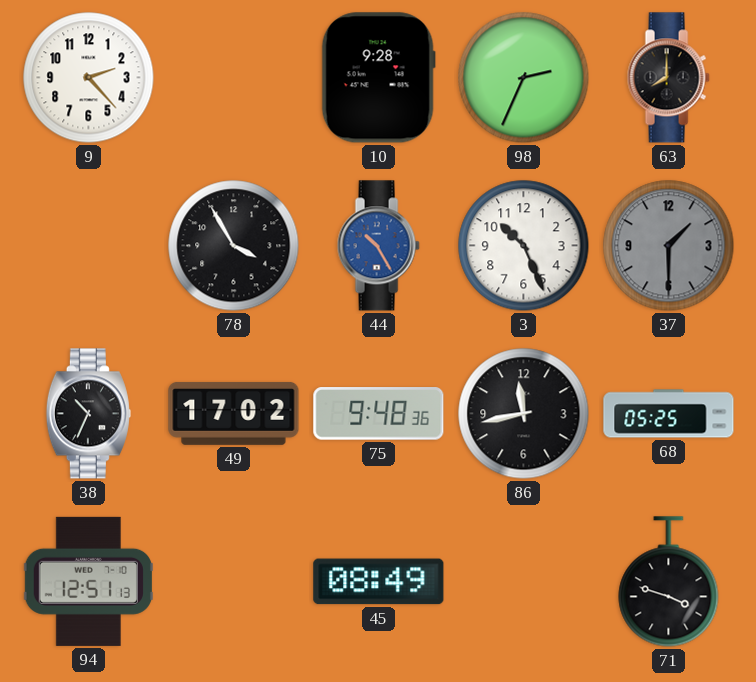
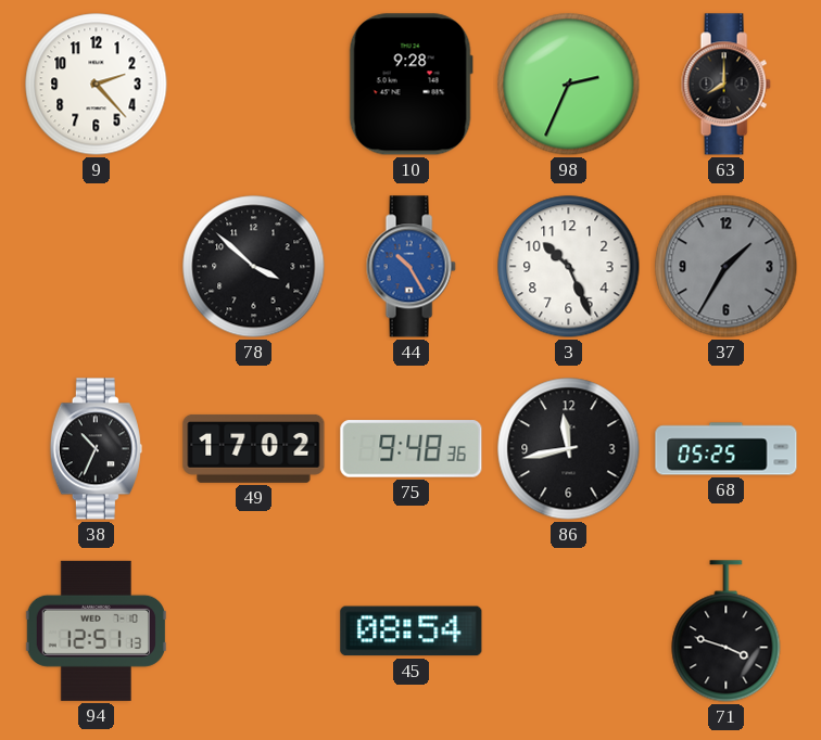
78: 3:55 -> 3:52 (254, 267)
37: 1:30 -> 1:35 (727, 267)
45: 08:49 -> 08:54 (412, 631)
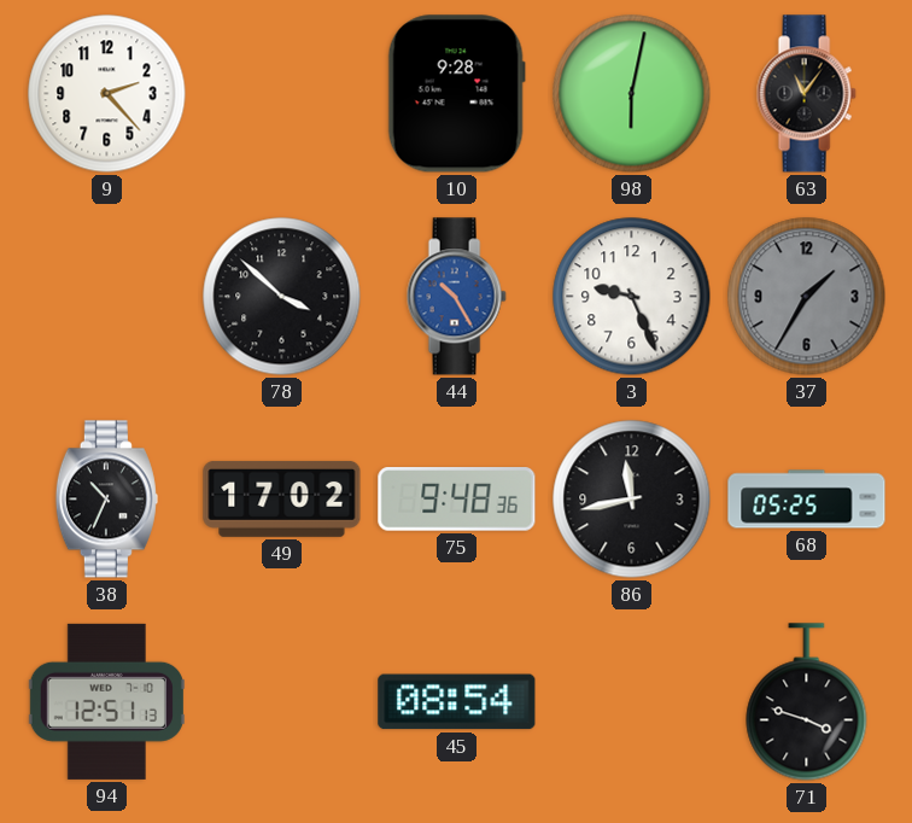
98: 2:34 -> 6:02 (632, 94)
63: 8:00 -> 11:06 (806, 94)
3: 10:26 -> 9:26 (632, 297)
